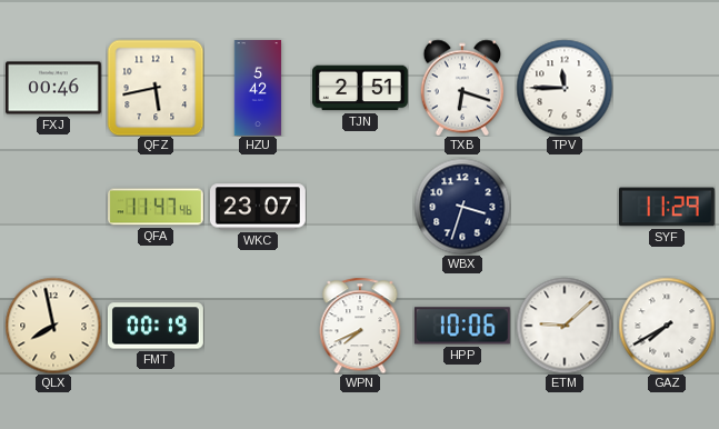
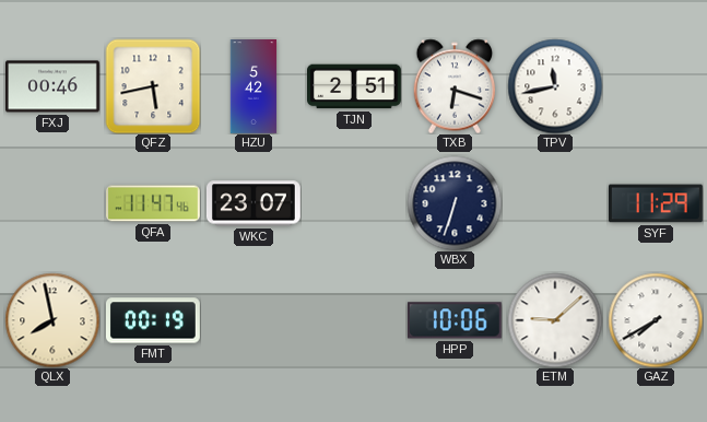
TPV: 11:45 -> 11:43 (555, 86)
WBX: 3:33 -> 6:33 (455, 203)
WPN: 7:41 -> none (360, 326)
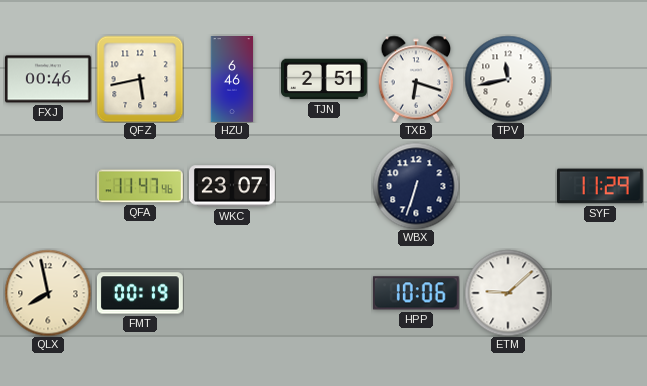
HZU: 5:42 -> 6:46 (232, 80)
GAZ: 7:40 -> none (656, 320)
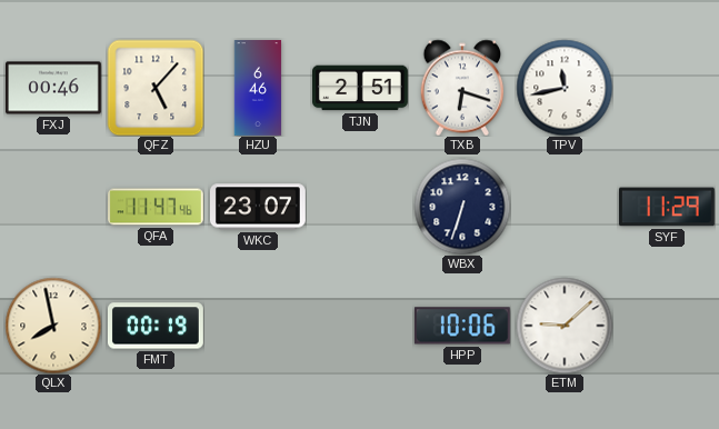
QFZ: 5:43 -> 5:07 (156, 88)
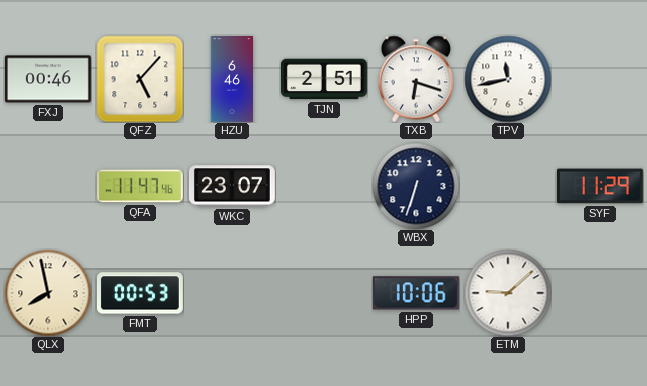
FMT: 00:19 -> 00:53 (140, 293)
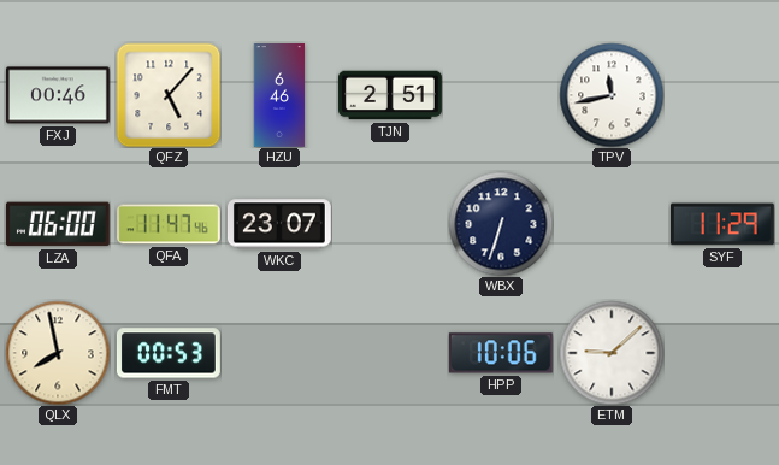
TXB: 6:18 -> none (416, 79)
LZA: none -> 06:00 (58, 224)
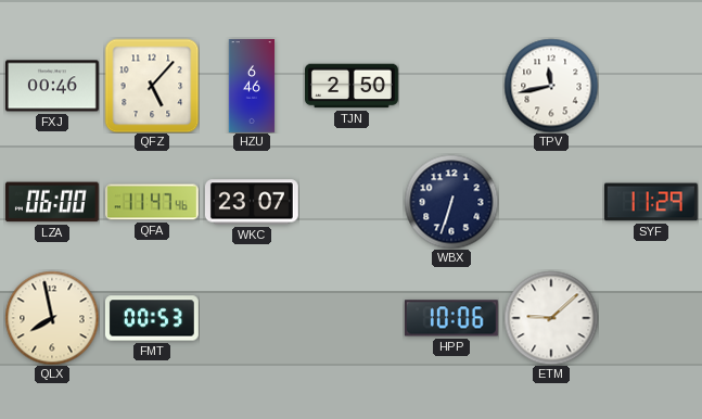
TJN: 2:51 -> 2:50 (353, 86)
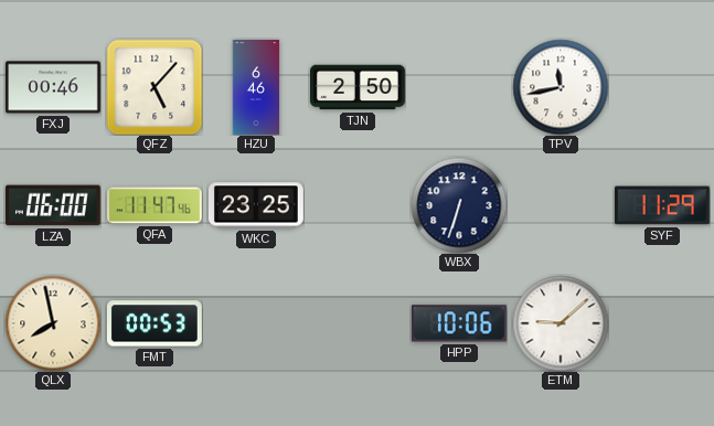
WKC: 23:07 -> 23:25 (256, 205)
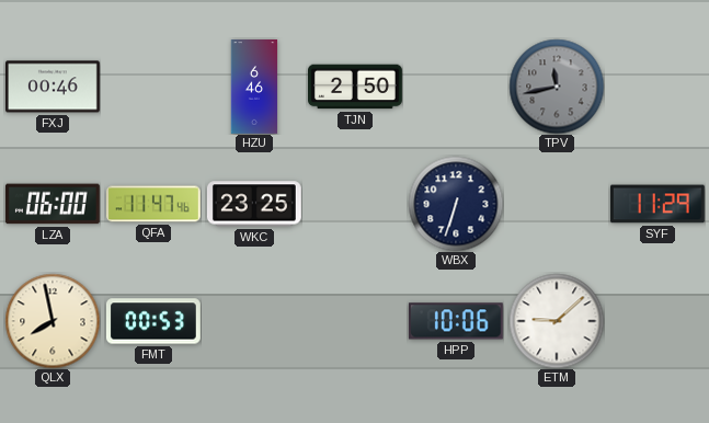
QFZ: 5:07 -> none (154, 87)
TPV dial: white -> grey (557, 87)
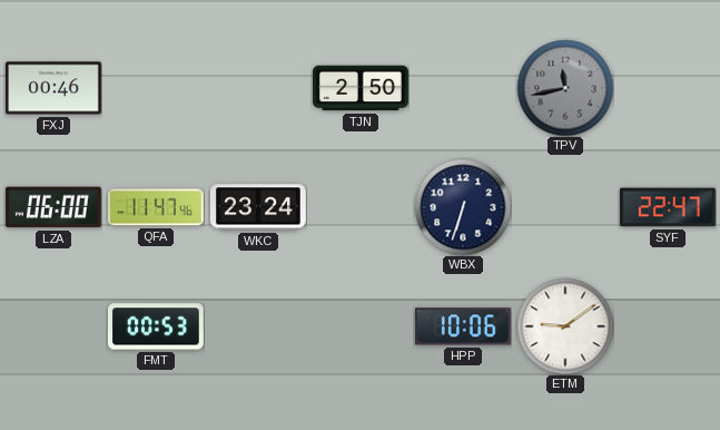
HZU: 6:46 -> none (254, 88)
WKC: 23:25 -> 23:24 (258, 207)
SYF: 11:29 -> 22:47 (668, 207)
QLX: 7:58 -> none (53, 321)
ETM: 9:08 -> 9:09 (565, 326)
